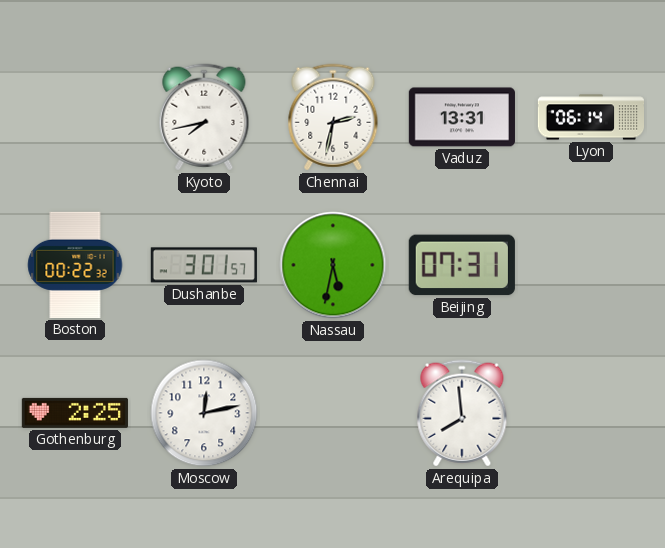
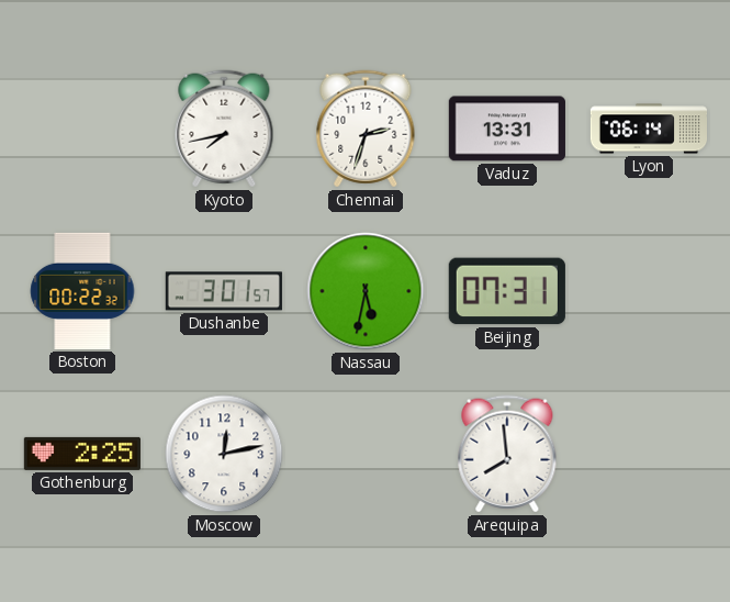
Chennai: 2:32 -> 2:33 (366, 129)
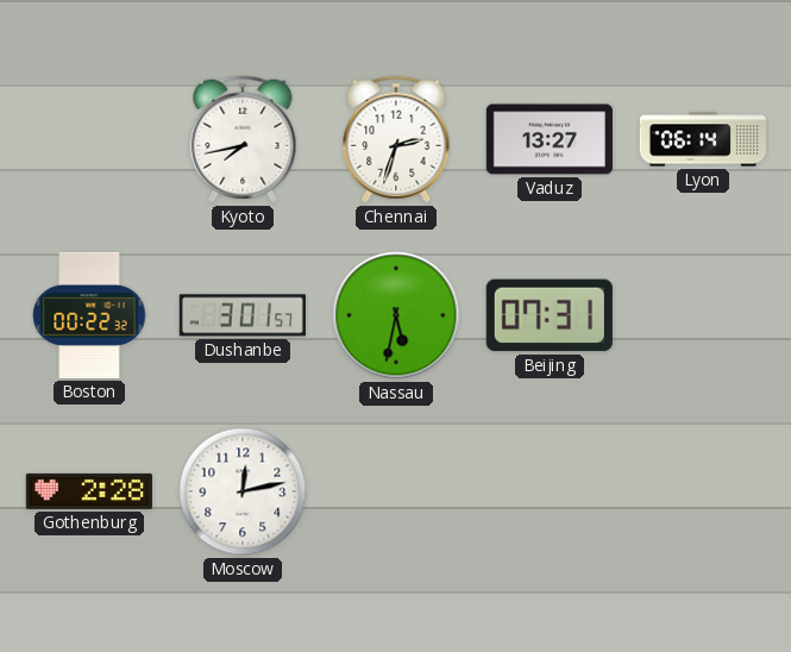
Vaduz: 13:31 -> 13:27 (550, 139)
Gothenburg: 2:25 -> 2:28 (89, 491)
Arequipa: 7:59 -> none (507, 454)
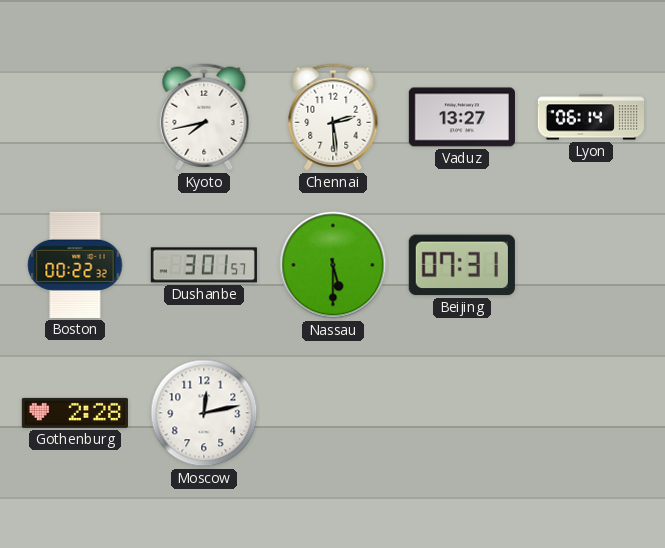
Chennai: 2:33 -> 2:29 (333, 117)
Nassau: 5:32 -> 5:30 (333, 265)
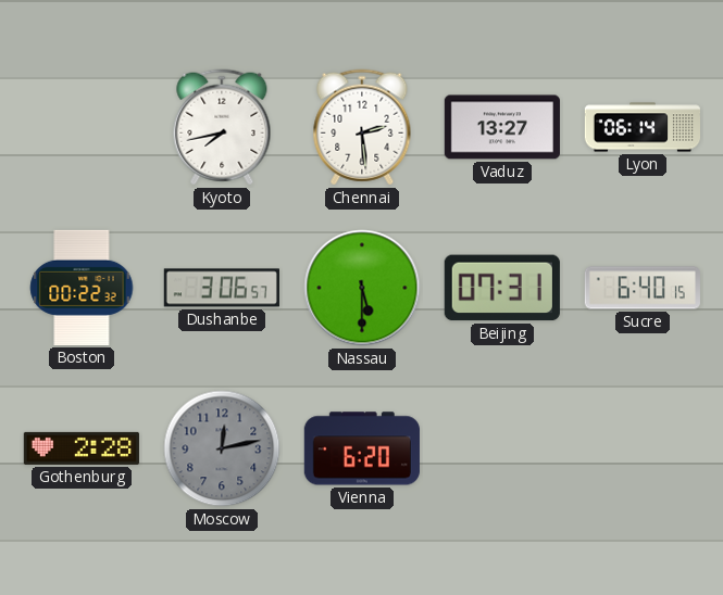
Dushanbe: 3:01 -> 3:06 (222, 288)
Sucre: none -> 6:40 (643, 288)
Moscow dial: white -> grey (222, 448)
Vienna: none -> 6:20 (362, 448)
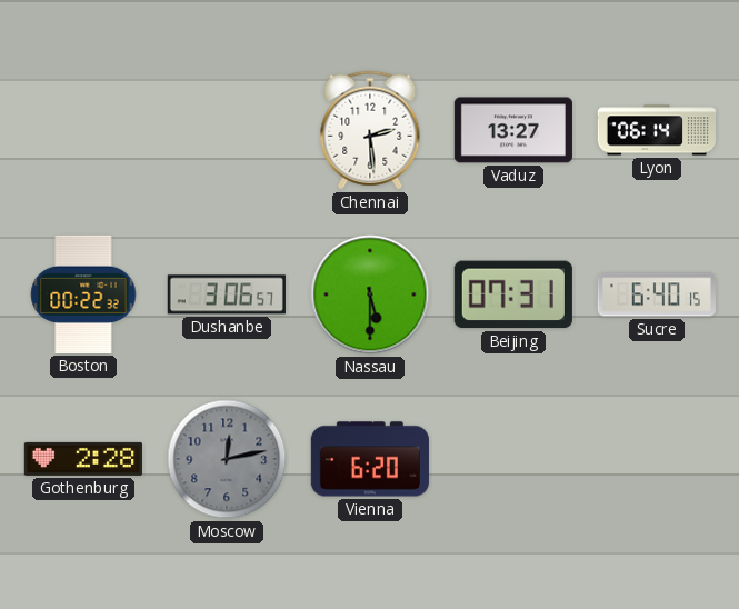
Kyoto: 7:43 -> none (222, 127)
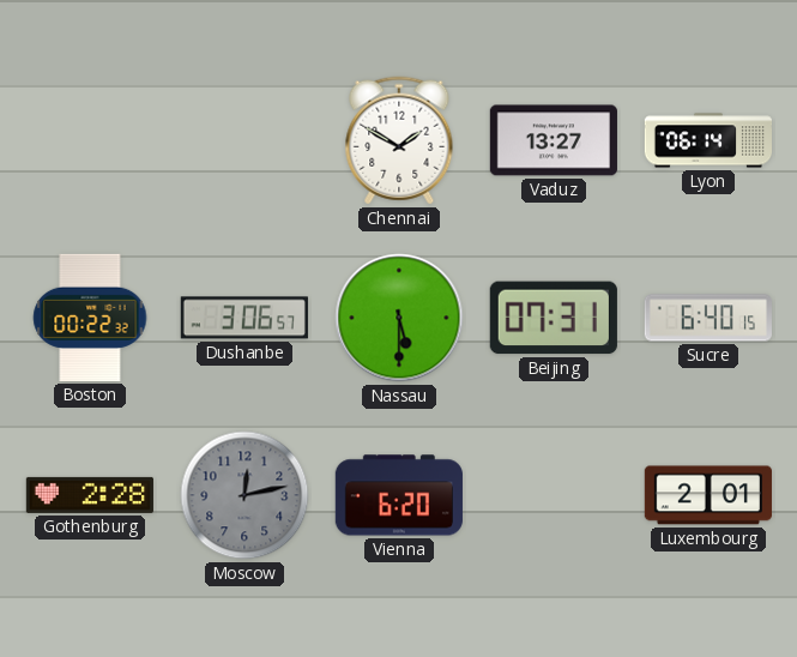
Chennai: 2:29 -> 1:50 (399, 140)
Luxembourg: none -> 2:01 (708, 495)
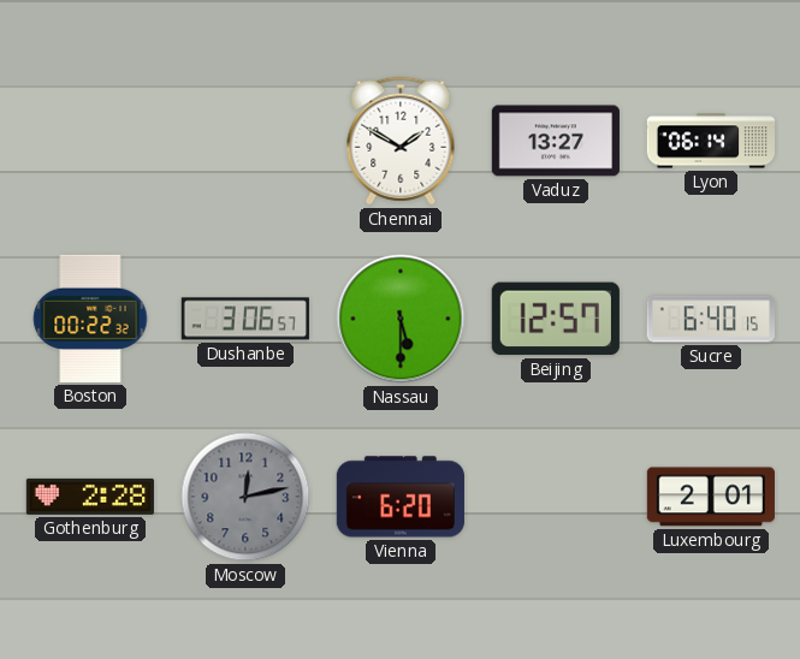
Beijing: 07:31 -> 12:57 (556, 319)
